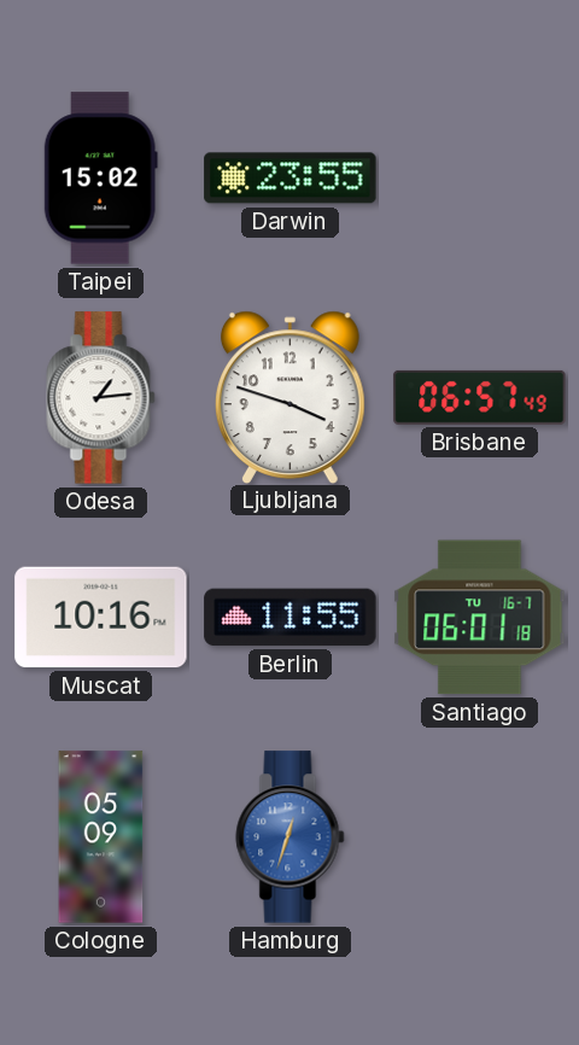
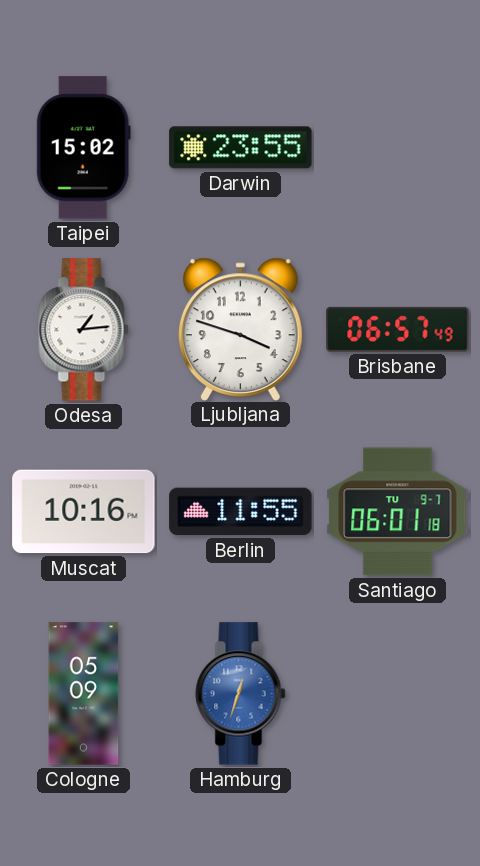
Santiago date: TU 16-7 -> TU 9-7 (398, 512)
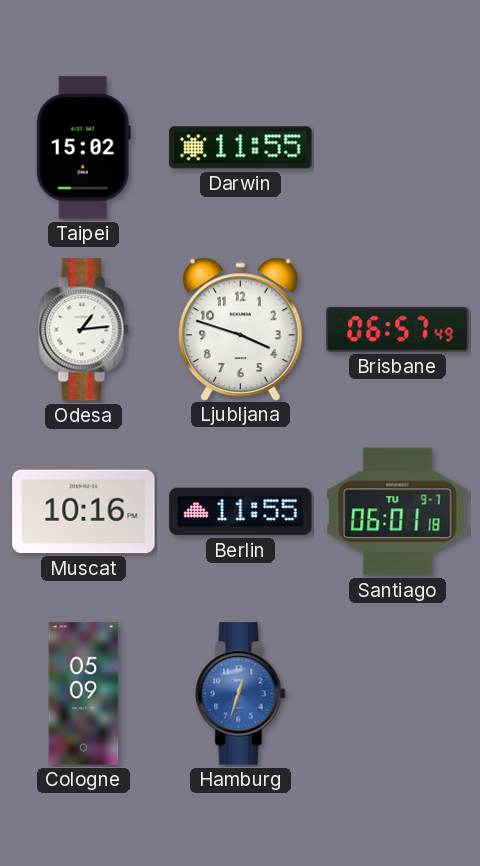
Darwin: 23:55 -> 11:55 (241, 148)
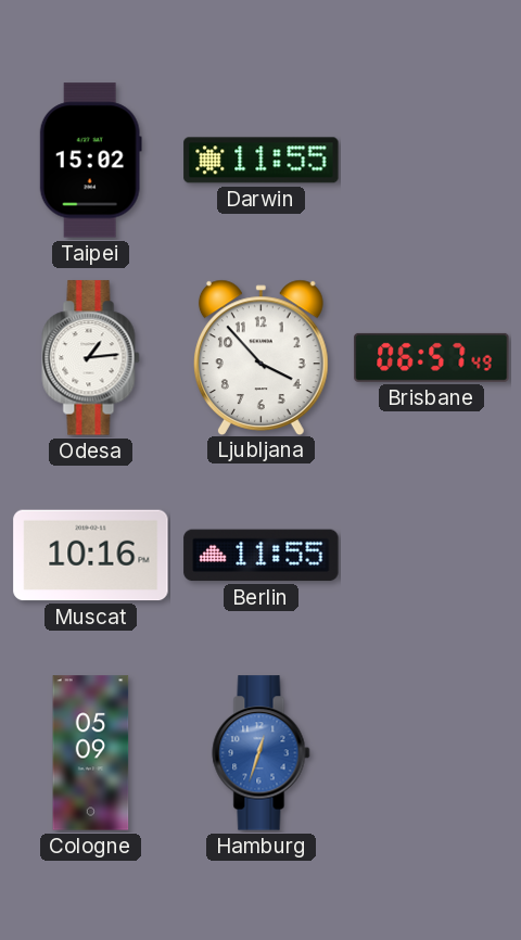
Ljubljana: 3:48 -> 3:53 (260, 357)
Santiago: 06:01 -> none (398, 512)
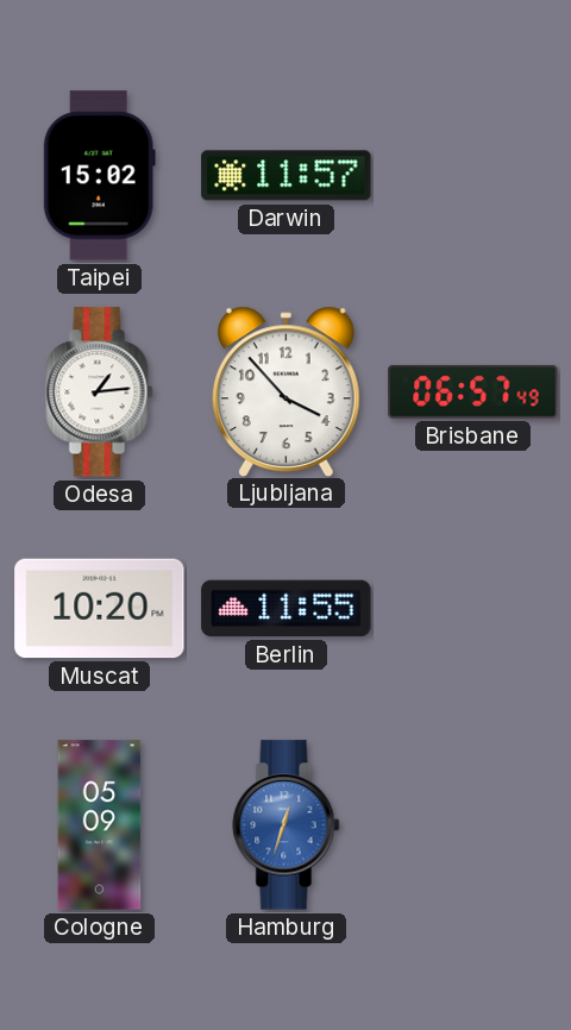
Darwin: 11:55 -> 11:57 (287, 176)
Muscat: 10:16 -> 10:20 (100, 609)
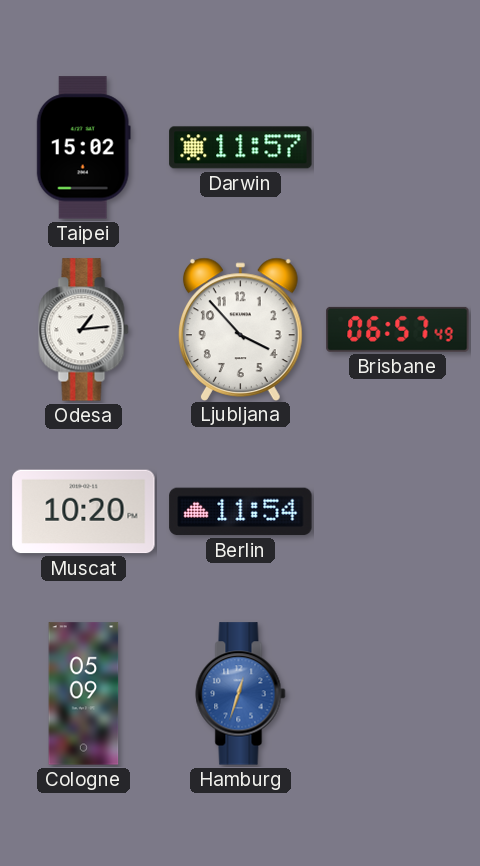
Berlin: 11:55 -> 11:54 (241, 512)
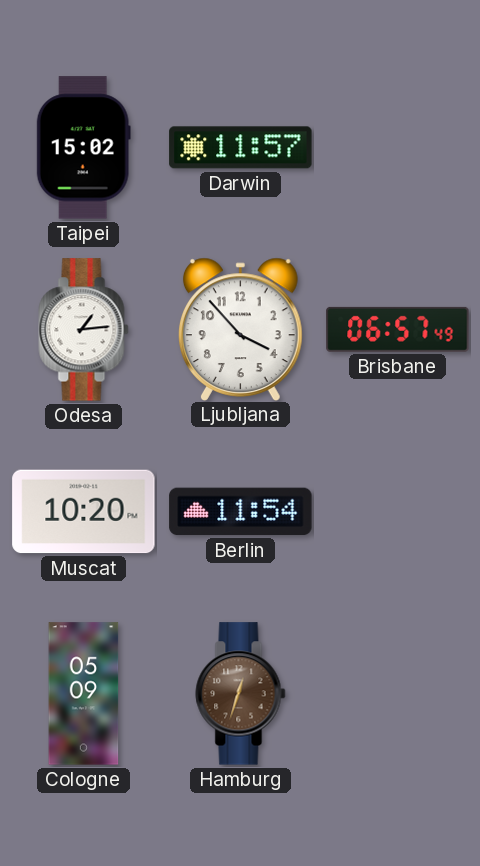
Hamburg dial: blue -> brown (241, 694)
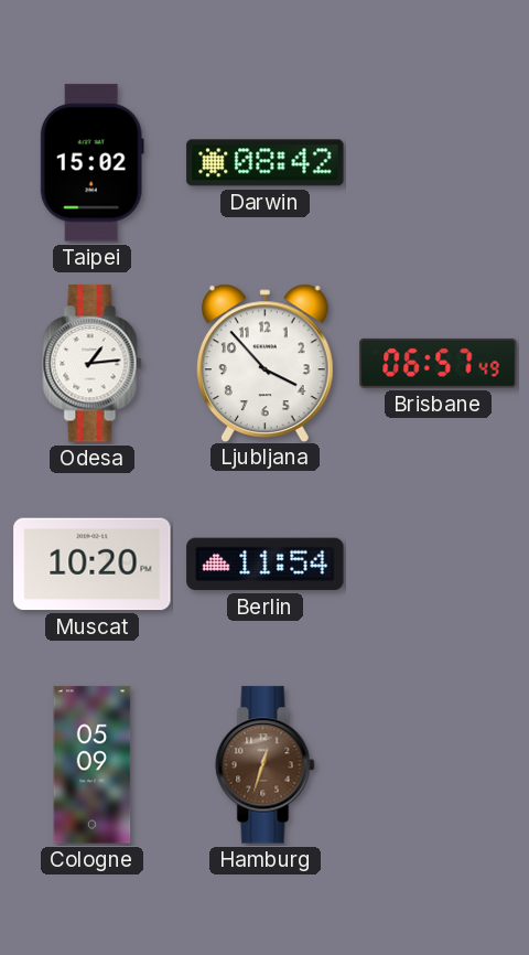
Darwin: 11:57 -> 08:42 (266, 163)
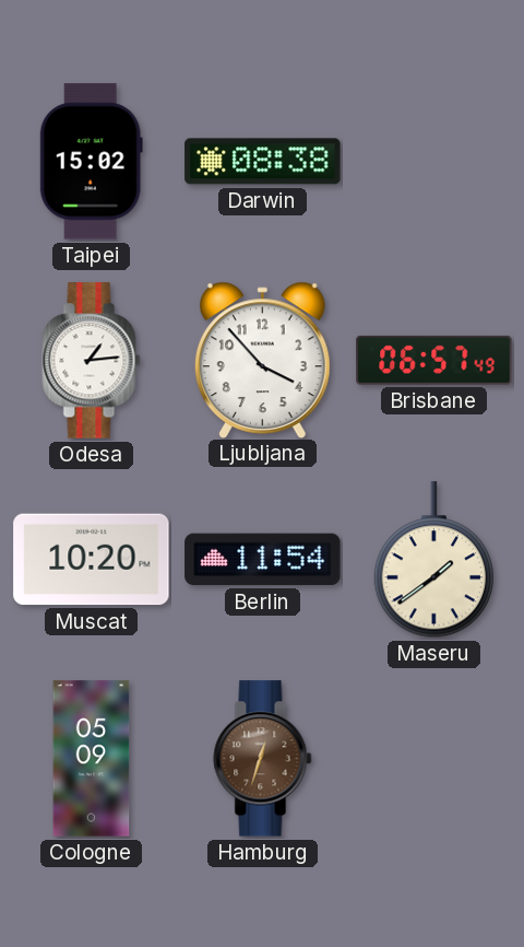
Darwin: 08:42 -> 08:38 (263, 162)
Maseru: none -> 1:39 (433, 560)
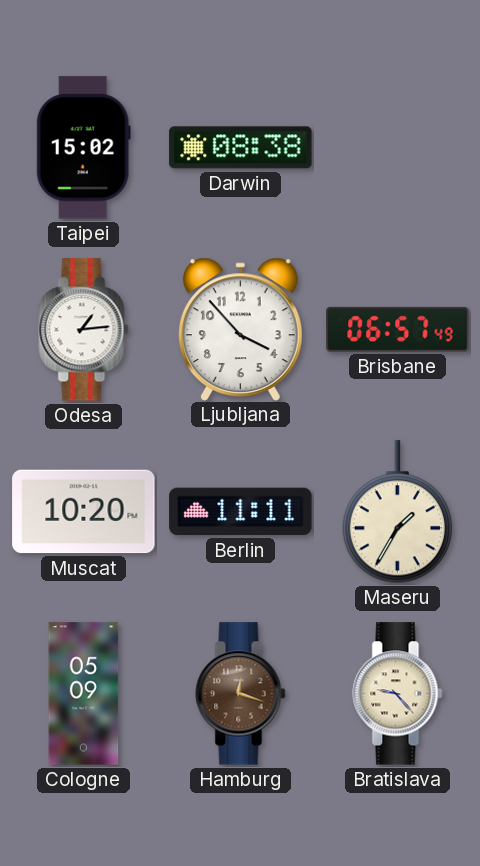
Berlin: 11:54 -> 11:11 (241, 512)
Maseru: 1:39 -> 1:35 (397, 512)
Hamburg: 12:33 -> 12:18 (241, 694)
Bratislava: none -> 9:23 (398, 694)
